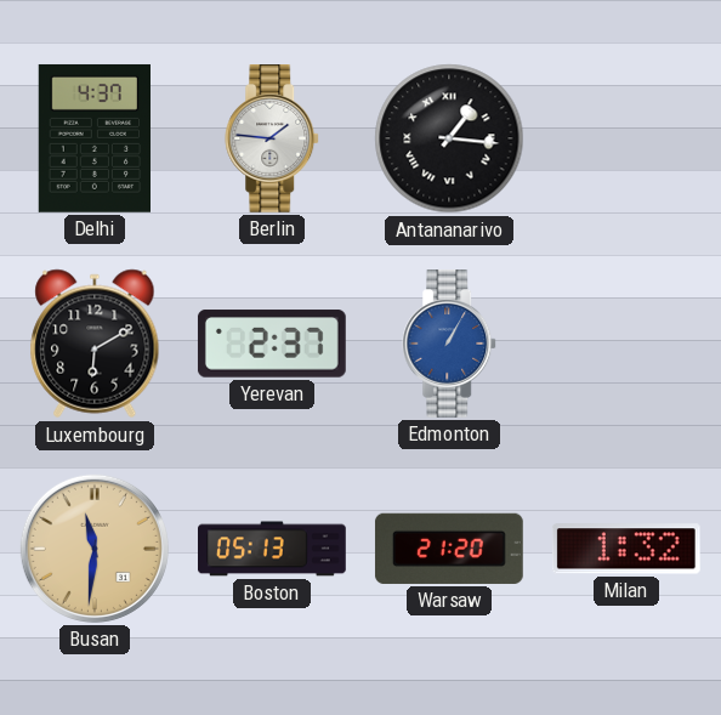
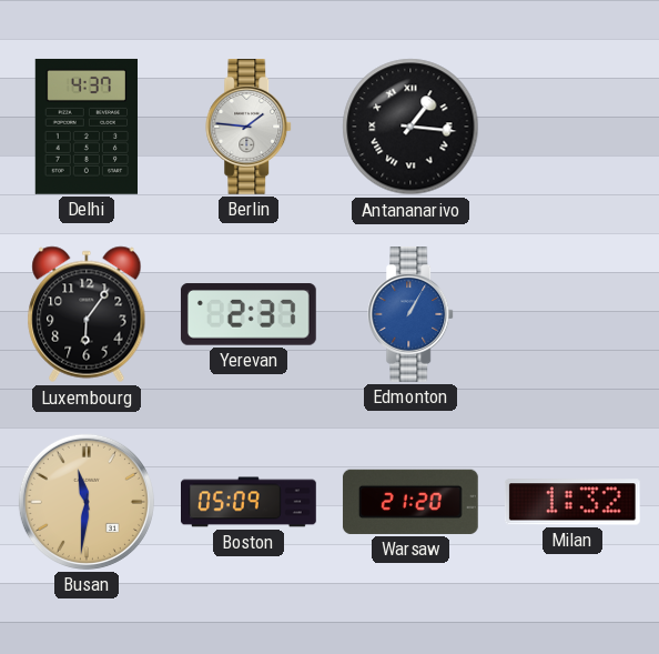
Luxembourg: 6:10 -> 6:06 (87, 314)
Boston: 05:13 -> 05:09 (250, 502)
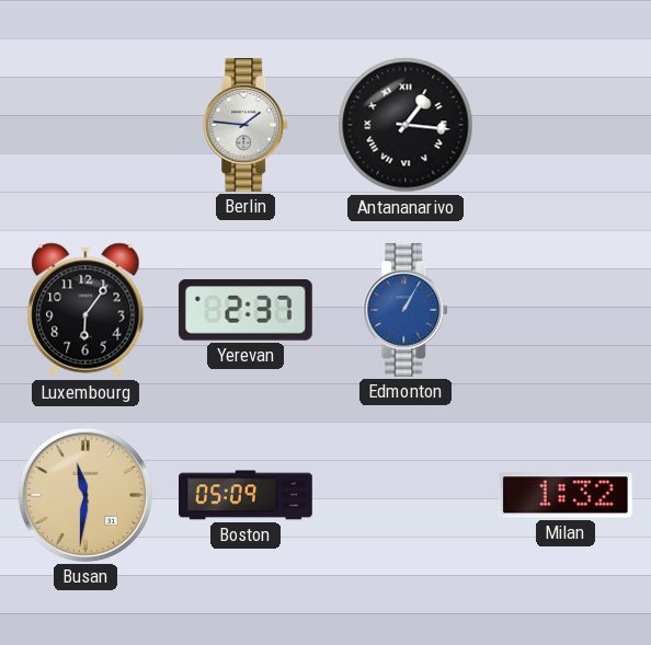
Delhi: 4:37 -> none (85, 127)
Warsaw: 21:20 -> none (410, 502)
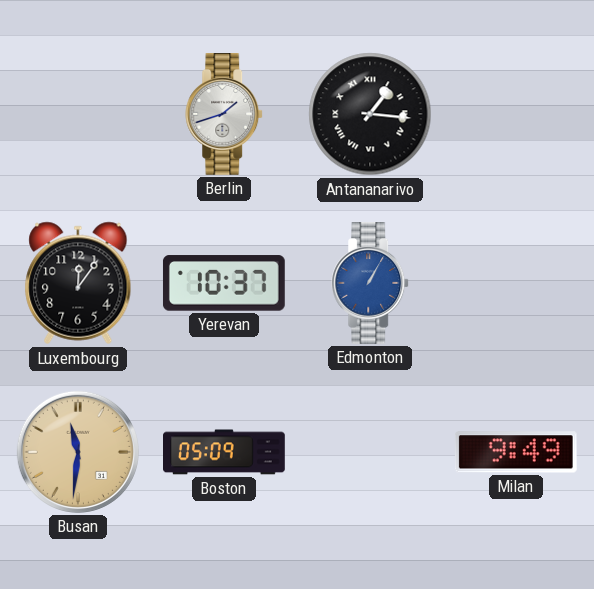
Berlin: 1:46 -> 1:42 (225, 115)
Luxembourg: 6:06 -> 12:06 (78, 283)
Yerevan: 2:37 -> 10:37 (224, 283)
Milan: 1:32 -> 9:49 (516, 452)
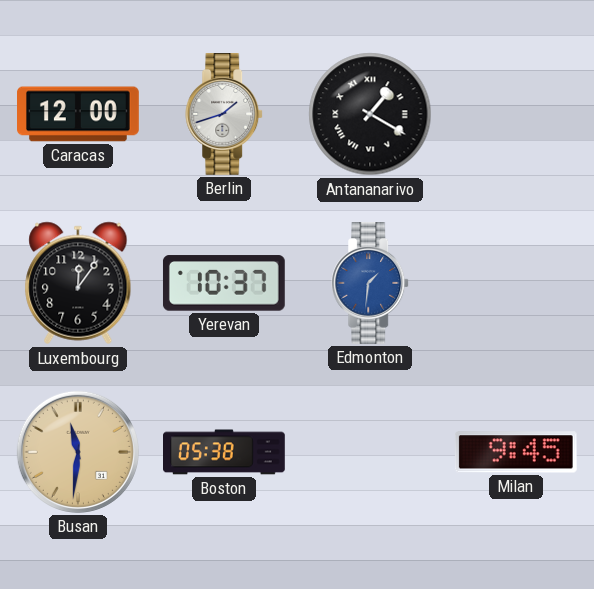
Caracas: none -> 12:00 (79, 114)
Antananarivo: 1:16 -> 1:20 (370, 114)
Edmonton: 1:05 -> 1:31 (371, 284)
Boston: 05:09 -> 05:38 (225, 452)
Milan: 9:49 -> 9:45 (516, 452)
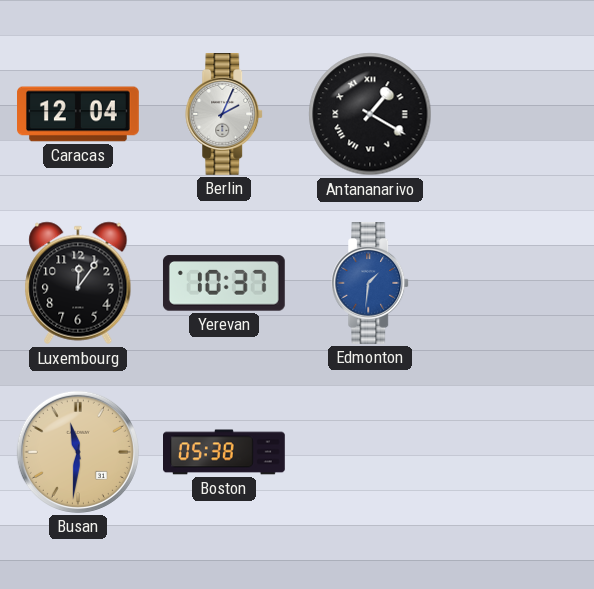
Caracas: 12:00 -> 12:04 (79, 114)
Berlin: 1:42 -> 2:04 (225, 115)
Milan: 9:45 -> none (516, 452)
